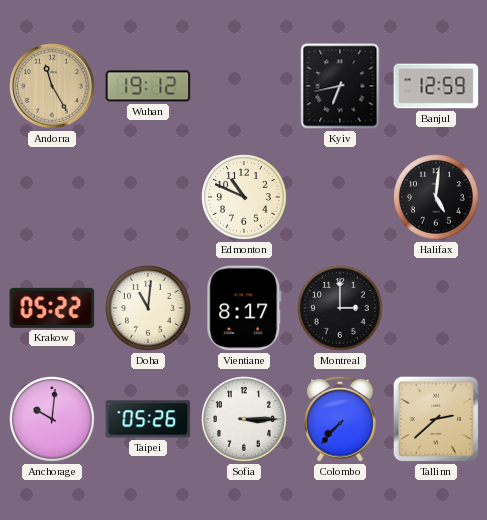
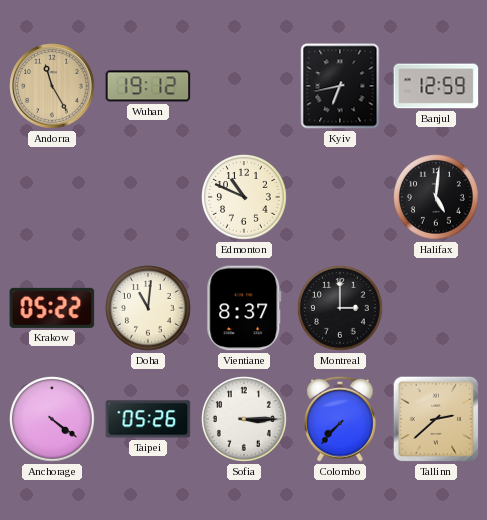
Vientiane: 8:17 -> 8:37 (244, 308)
Anchorage: 10:01 -> 4:21 (53, 420)
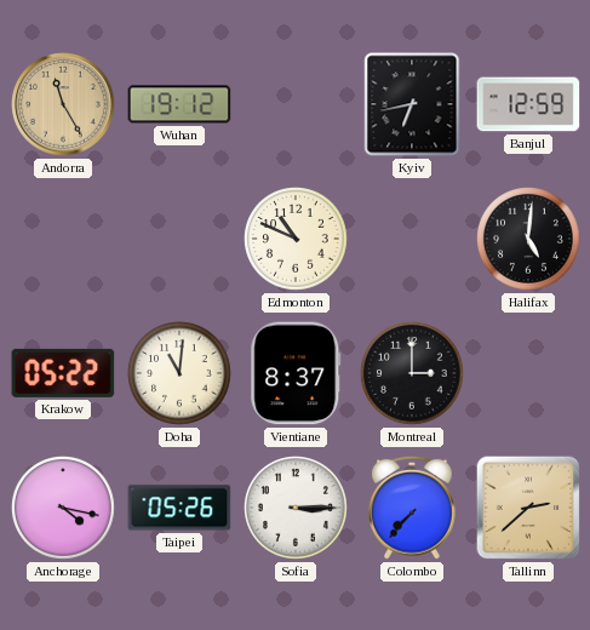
Anchorage: 4:21 -> 4:17 (64, 509)
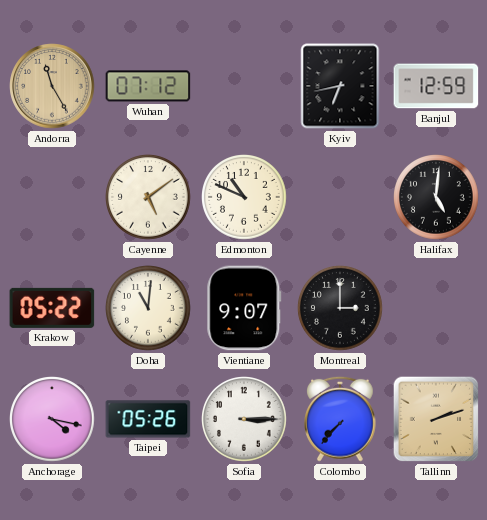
Wuhan: 19:12 -> 07:12 (148, 86)
Cayenne: none -> 5:09 (149, 198)
Vientiane: 8:37 -> 9:07 (244, 308)
Tallinn: 2:38 -> 2:12 (436, 419)
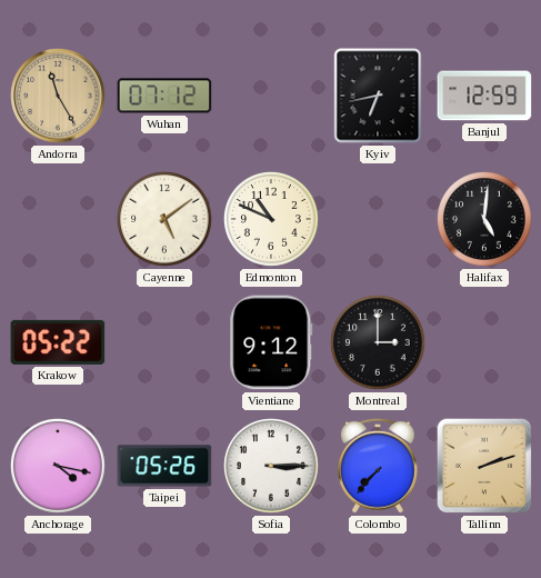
Doha: 11:01 -> none (149, 309)
Vientiane: 9:07 -> 9:12 (271, 342)
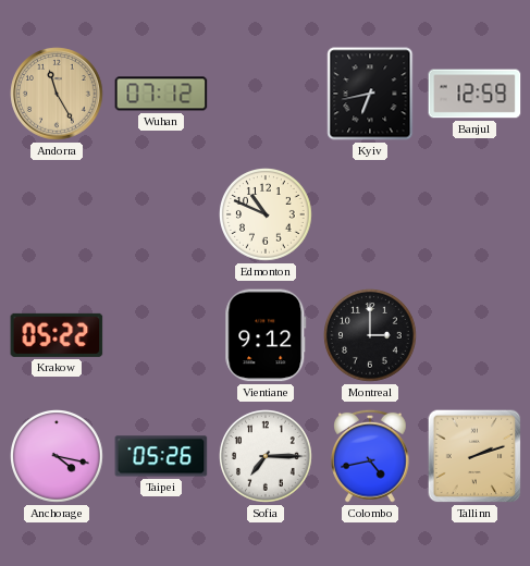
Cayenne: 5:09 -> none (166, 220)
Halifax: 5:01 -> none (485, 220)
Sofia: 3:15 -> 7:15 (267, 457)
Colombo: 7:37 -> 4:43 (371, 456)
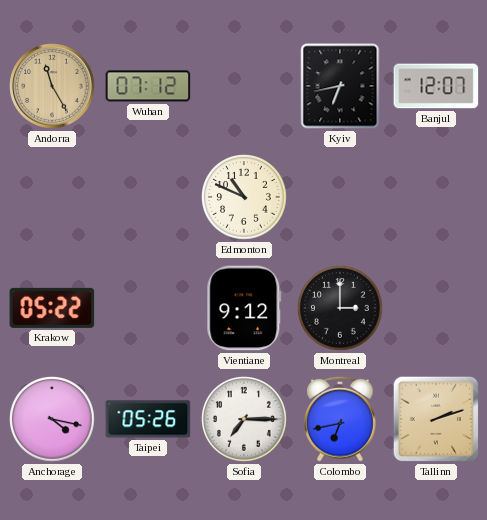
Banjul: 12:59 -> 12:07 (436, 86)
Colombo: 4:43 -> 6:43 (341, 419)
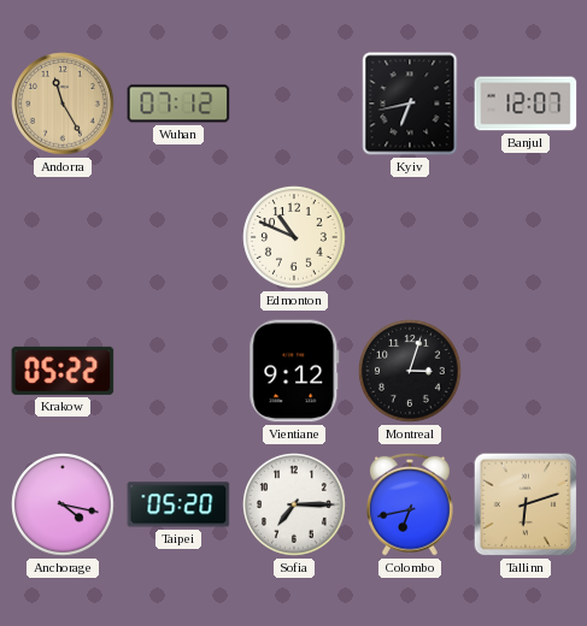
Montreal: 3:00 -> 3:03 (411, 372)
Taipei: 05:26 -> 05:20 (178, 504)
Tallinn: 2:12 -> 6:12 (526, 504)
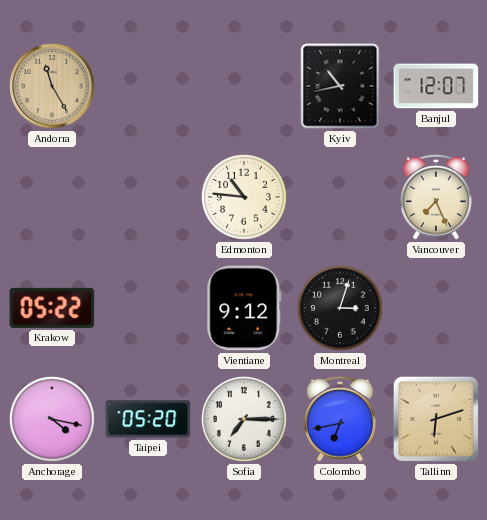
Wuhan: 07:12 -> none (178, 104)
Kyiv: 6:43 -> 10:43 (340, 86)
Edmonton: 10:49 -> 10:46 (245, 198)
Vancouver: none -> 7:26 (437, 197)
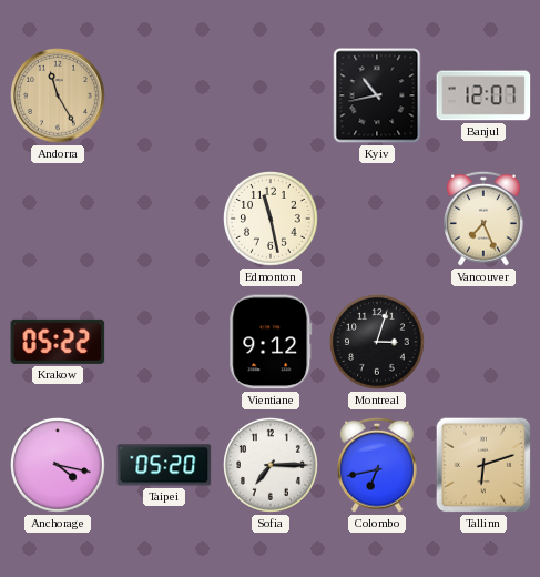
Edmonton: 10:46 -> 11:28 (272, 220)
